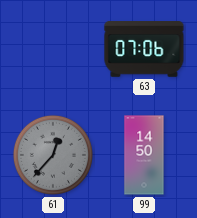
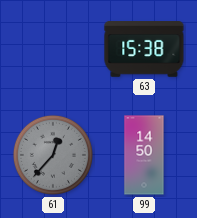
63: 07:06 -> 15:38 (144, 49)
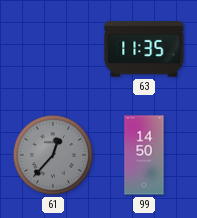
63: 15:38 -> 11:35 (144, 49)
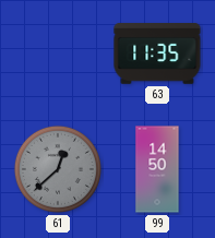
61: 12:37 -> 12:38 (58, 169)
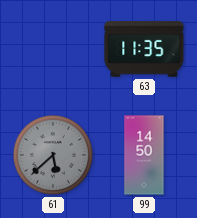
61: 12:38 -> 5:38 (53, 155)
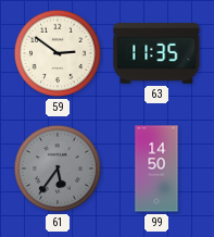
59: none -> 2:51 (58, 53)
61: 5:38 -> 5:36 (58, 169)
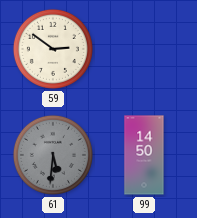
63: 11:35 -> none (156, 53)
61: 5:36 -> 5:31 (53, 155)
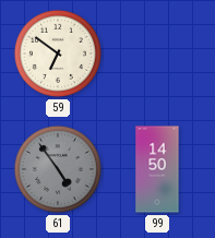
59: 2:51 -> 6:51 (58, 53)
61: 5:31 -> 4:54 (58, 169)
